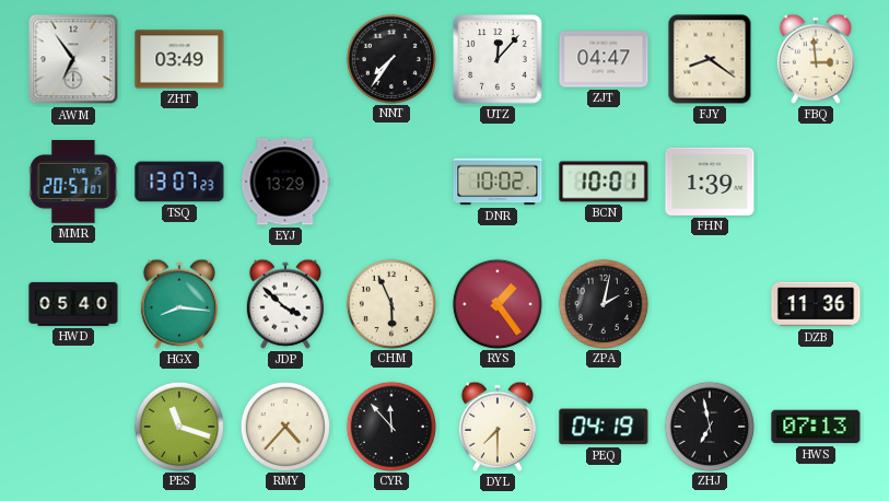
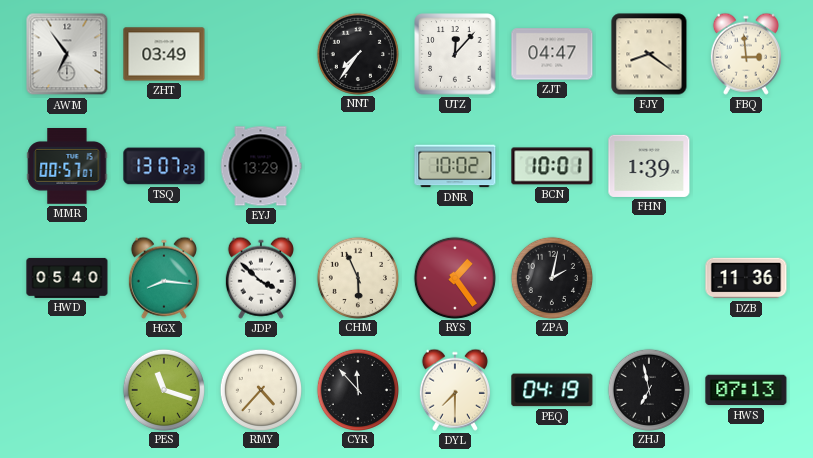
MMR: 20:57 -> 00:57 (67, 166)
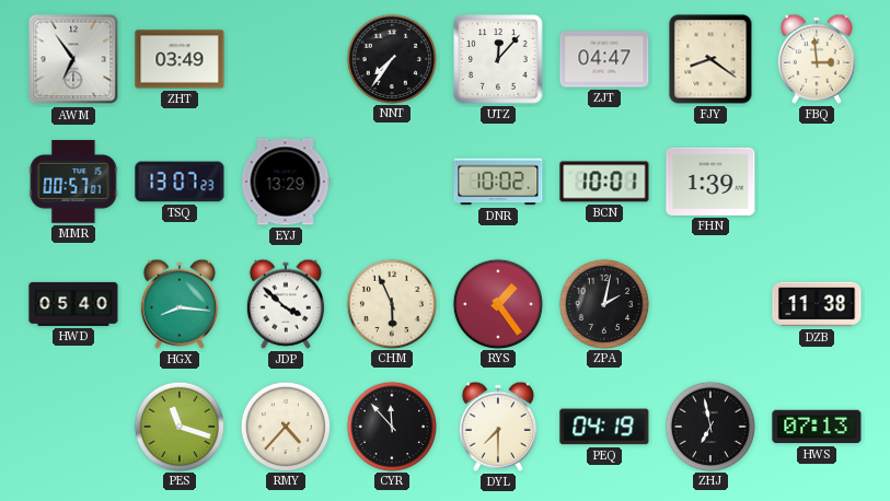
DZB: 11:36 -> 11:38 (817, 304)
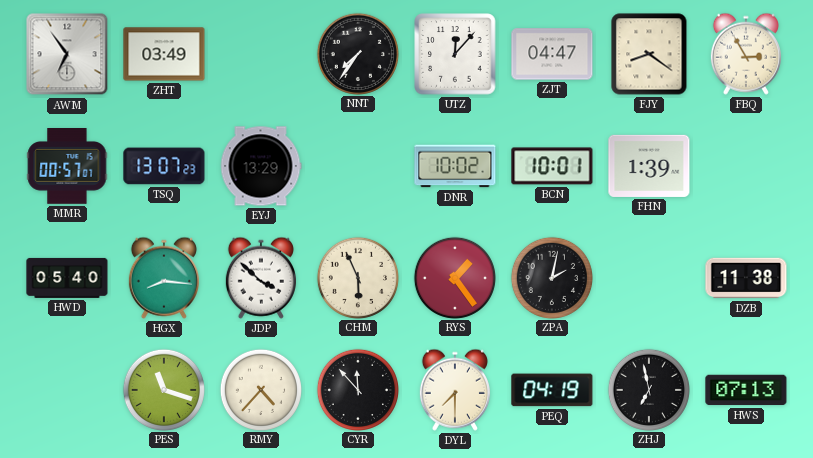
FBQ: 2:59 -> 2:55 (746, 54)
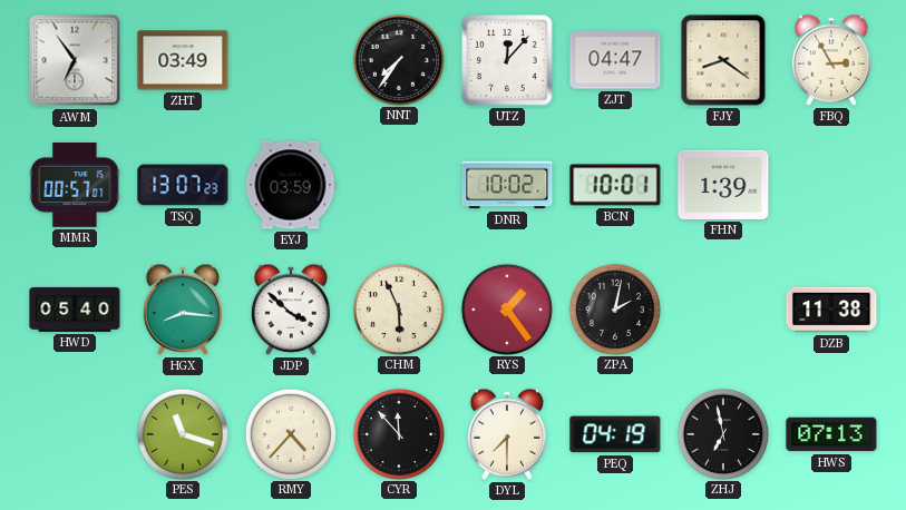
EYJ: 13:29 -> 03:59 (291, 185)
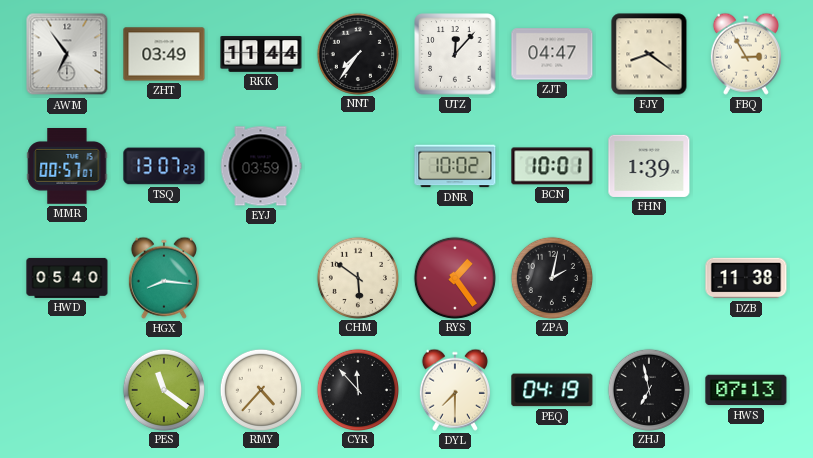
RKK: none -> 11:44 (261, 54)
JDP: 3:52 -> none (291, 310)
CHM: 5:56 -> 5:51 (357, 277)
PES: 11:18 -> 11:21 (163, 389)
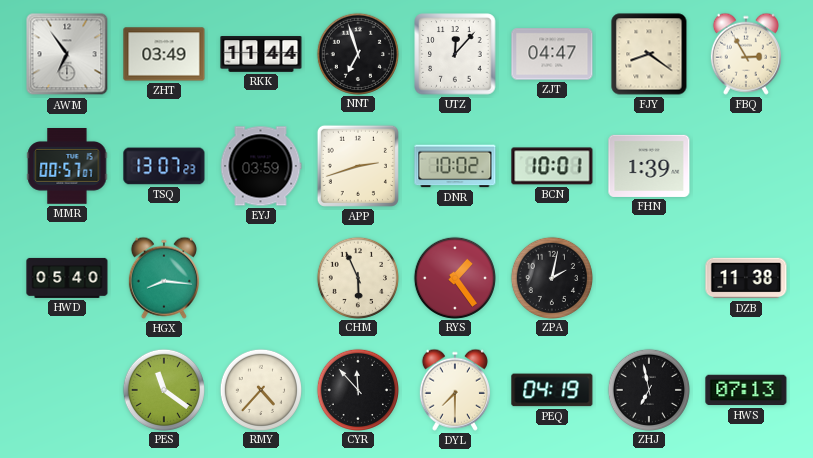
NNT: 7:36 -> 6:57 (357, 53)
APP: none -> 2:42 (358, 166)
CHM: 5:51 -> 5:56 (357, 277)
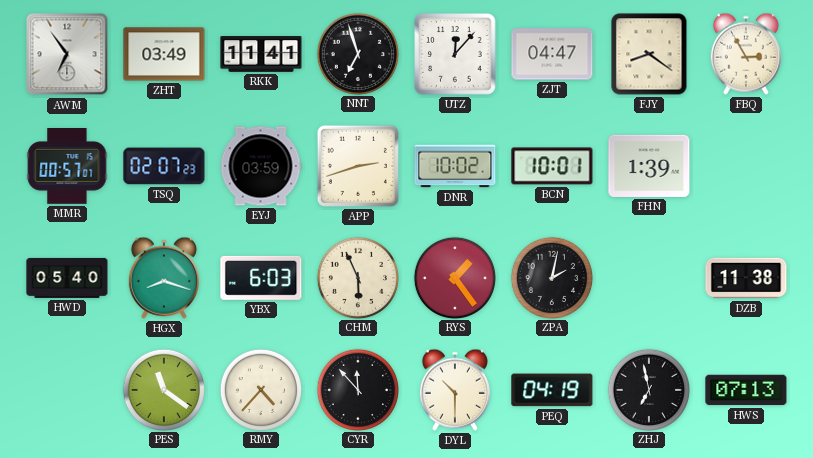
RKK: 11:44 -> 11:41 (261, 54)
TSQ: 13:07 -> 02:07 (164, 166)
HGX: 8:16 -> 8:18 (164, 278)
YBX: none -> 6:03 (261, 278)
DYL: 7:30 -> 10:30 (455, 390)
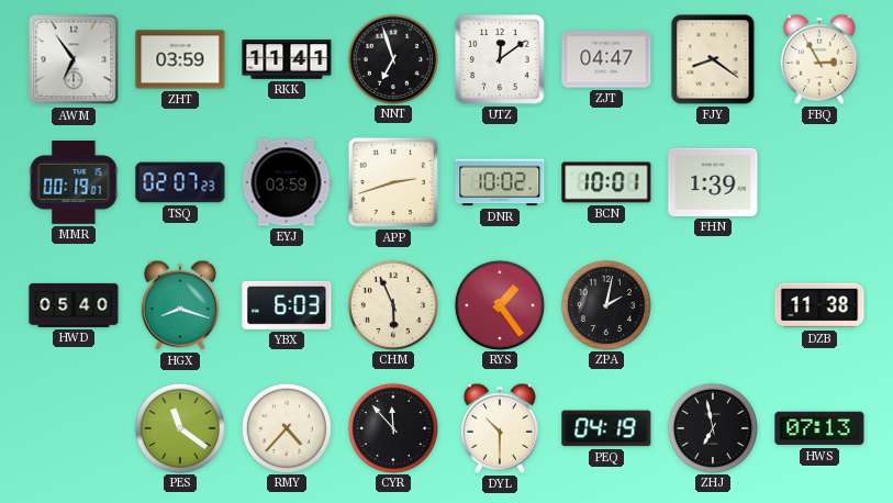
ZHT: 03:49 -> 03:59 (180, 59)
UTZ: 12:07 -> 12:09 (500, 59)
MMR: 00:57 -> 00:19 (74, 182)
